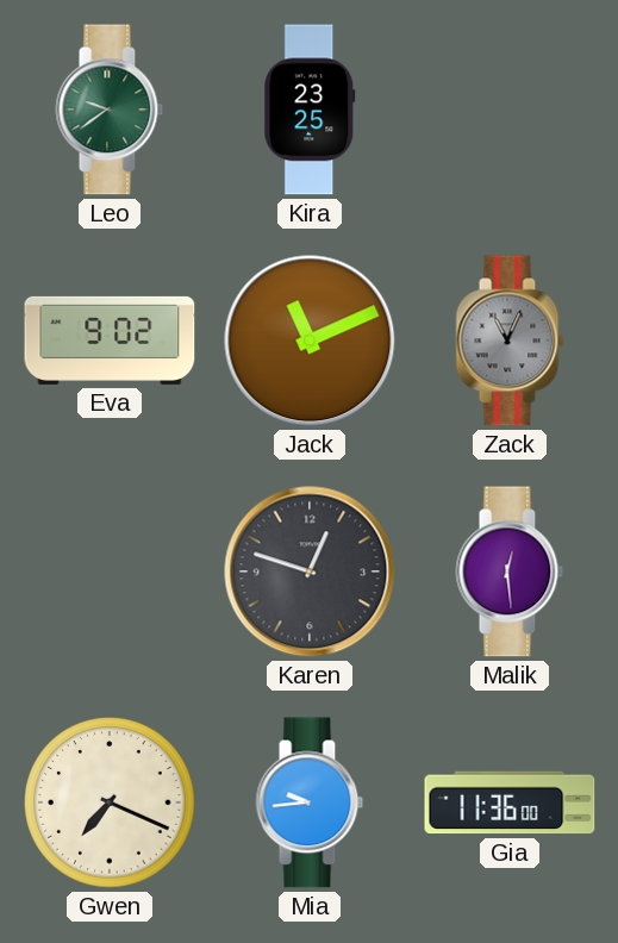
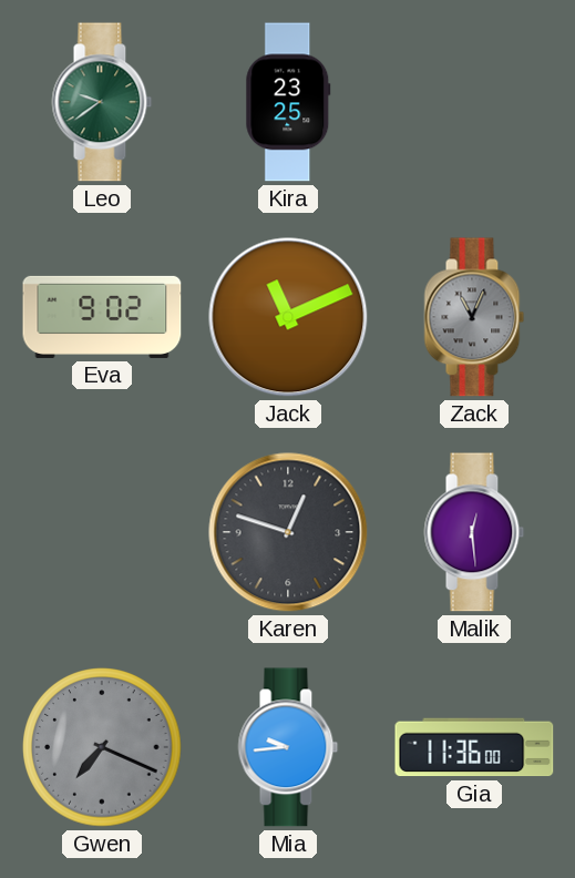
Gwen dial: cream -> grey (102, 747)
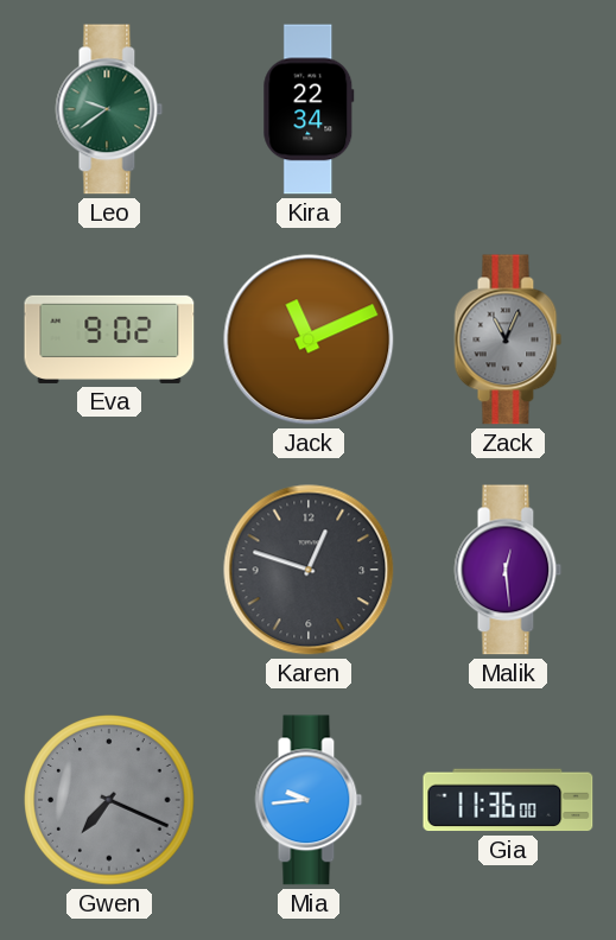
Kira: 23:25 -> 22:34 (309, 109)
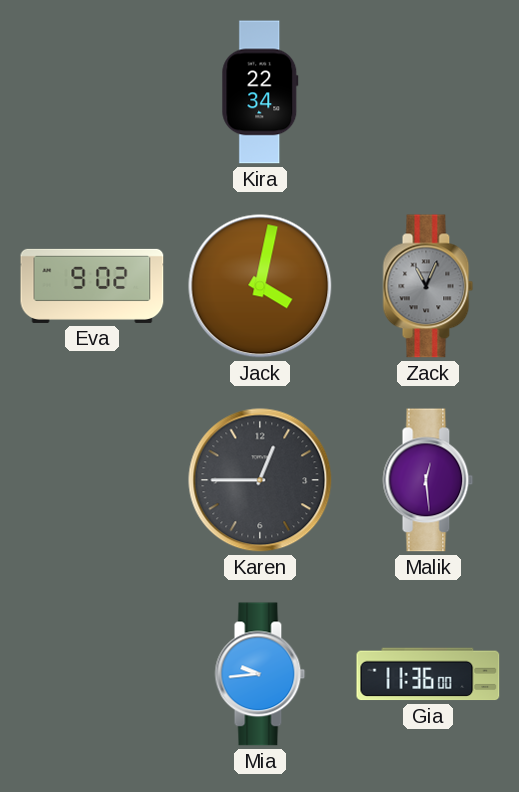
Leo: 9:39 -> none (109, 109)
Jack: 11:11 -> 4:02 (260, 286)
Karen: 12:48 -> 12:45 (260, 480)
Gwen: 7:19 -> none (109, 800)
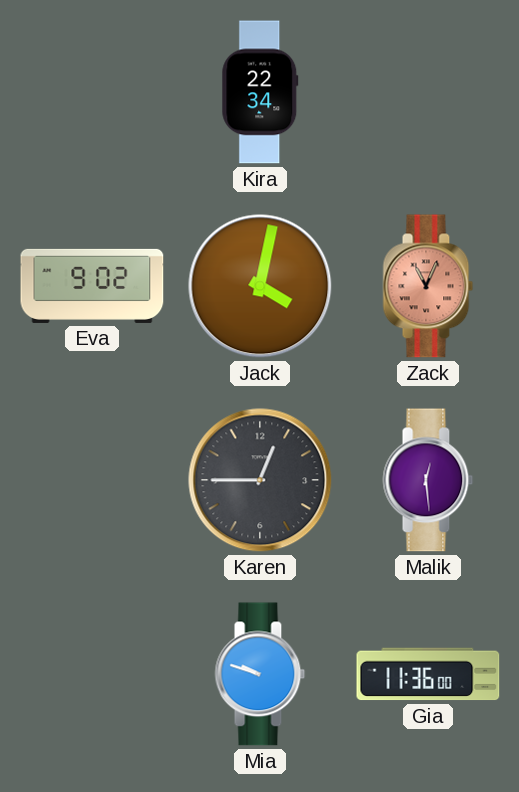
Zack dial: grey -> salmon (428, 286)
Mia: 9:44 -> 9:48 (260, 674)
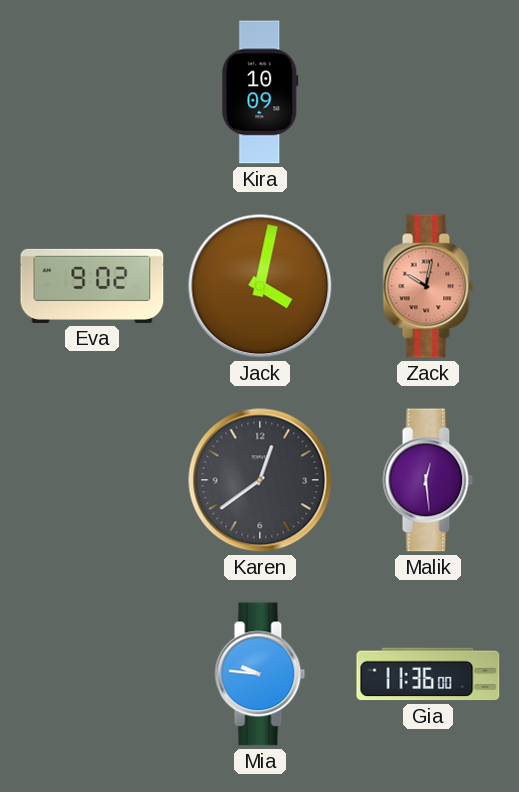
Kira: 22:34 -> 10:09 (260, 92)
Zack: 11:04 -> 10:02 (428, 286)
Karen: 12:45 -> 12:39 (260, 480)
Mia: 9:48 -> 9:46 (260, 674)
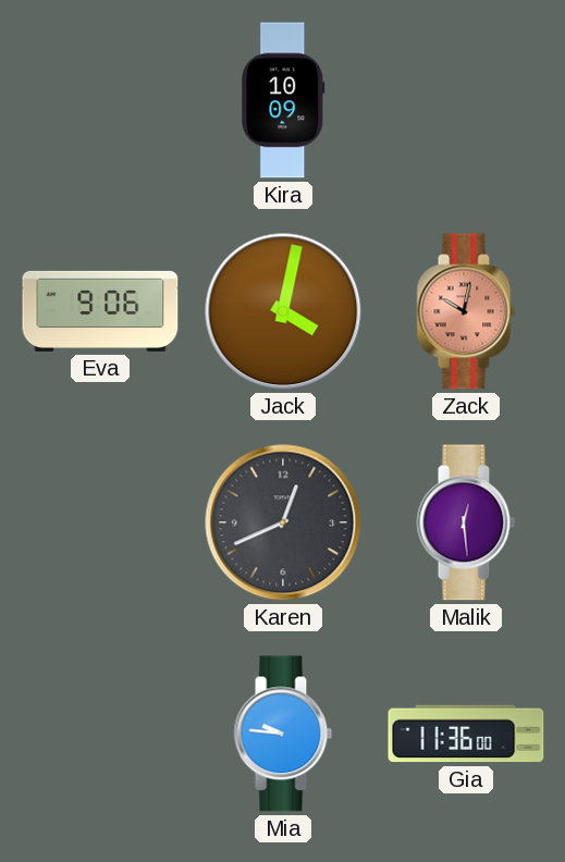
Eva: 9:02 -> 9:06 (100, 311)
Karen: 12:39 -> 12:41 (283, 522)
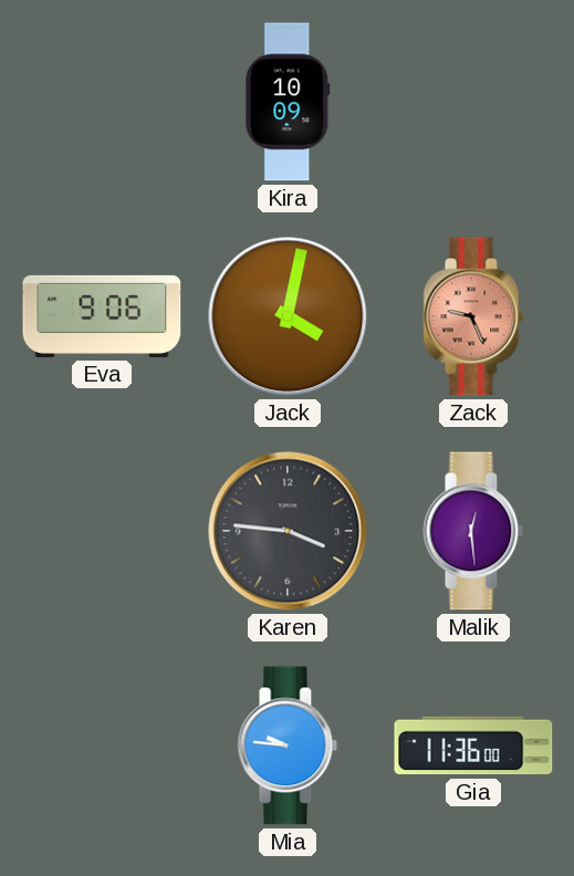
Zack: 10:02 -> 9:26 (473, 316)
Karen: 12:41 -> 3:46 (288, 531)
